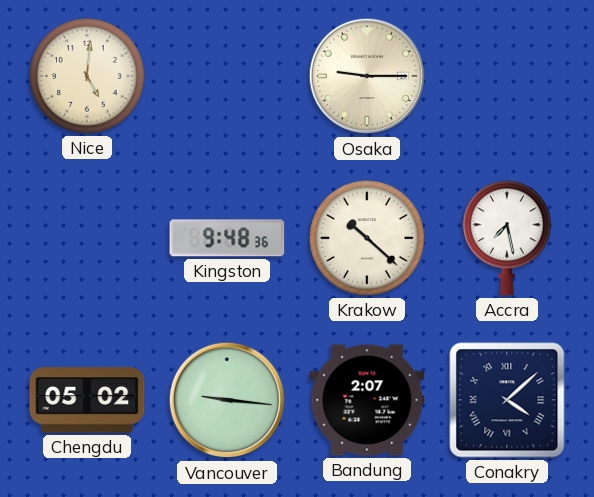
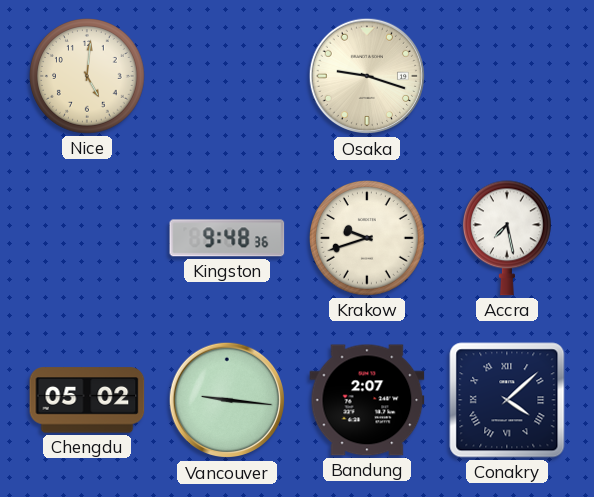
Osaka: 9:15 -> 9:18 (367, 76)
Krakow: 10:22 -> 9:42 (367, 238)
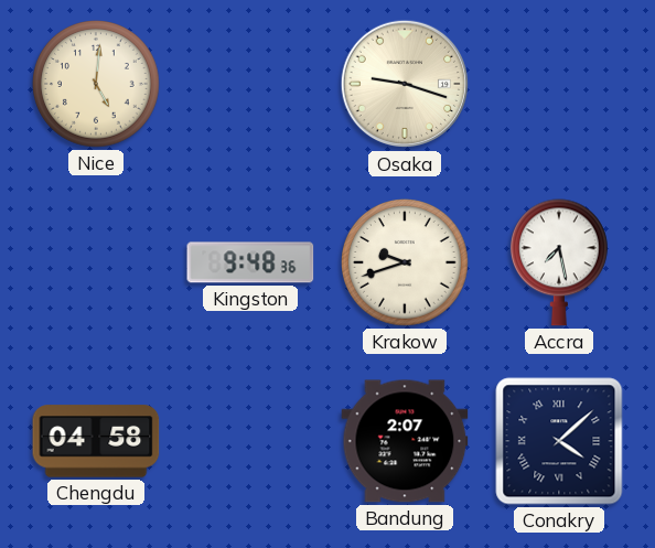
Chengdu: 05:02 -> 04:58 (96, 441)
Vancouver: 9:16 -> none (227, 400)
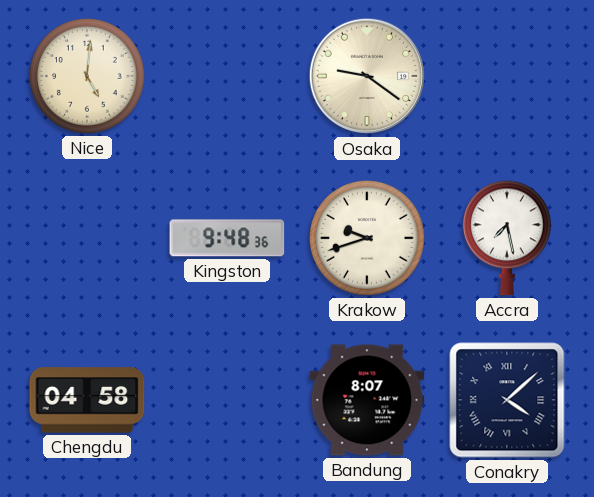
Osaka: 9:18 -> 9:21 (367, 76)
Bandung: 2:07 -> 8:07 (367, 400)
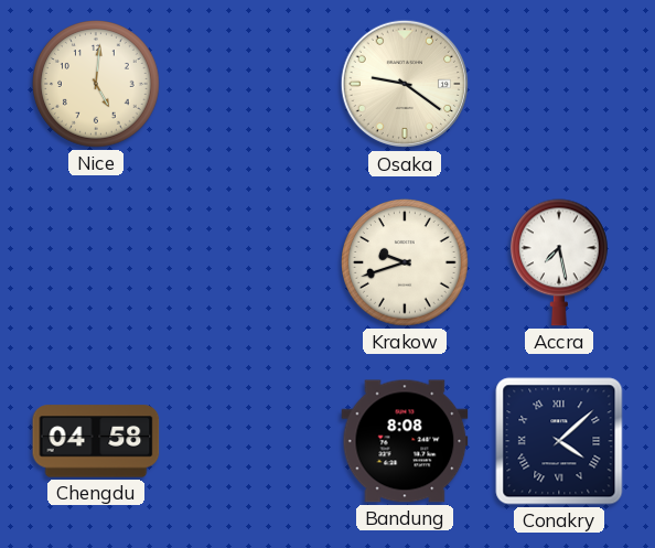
Kingston: 9:48 -> none (227, 238)
Bandung: 8:07 -> 8:08 (405, 441)
